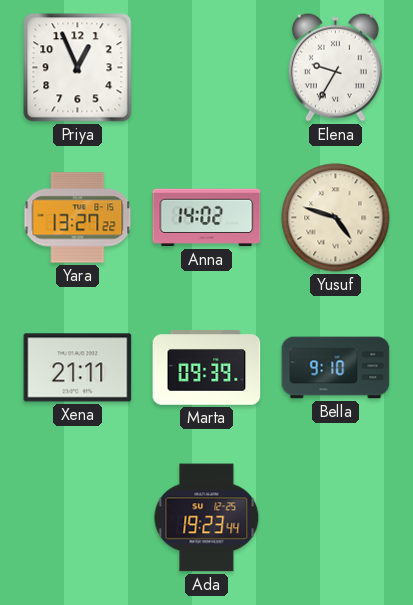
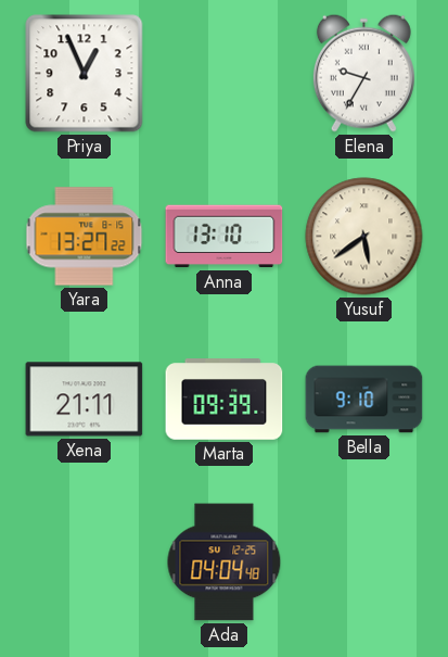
Anna: 14:02 -> 13:10 (225, 237)
Yusuf: 4:48 -> 5:39 (364, 237)
Ada: 19:23 -> 04:04 (225, 563)
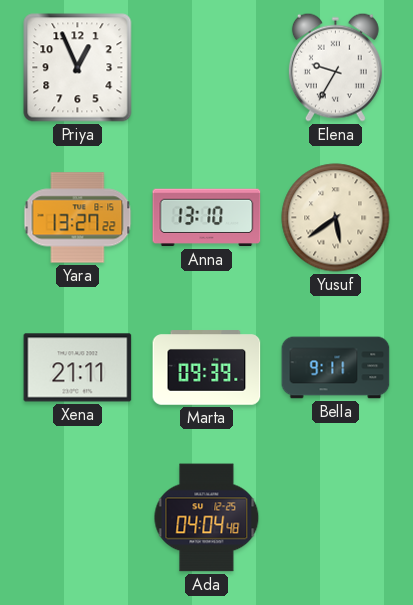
Bella: 9:10 -> 9:11 (336, 368)
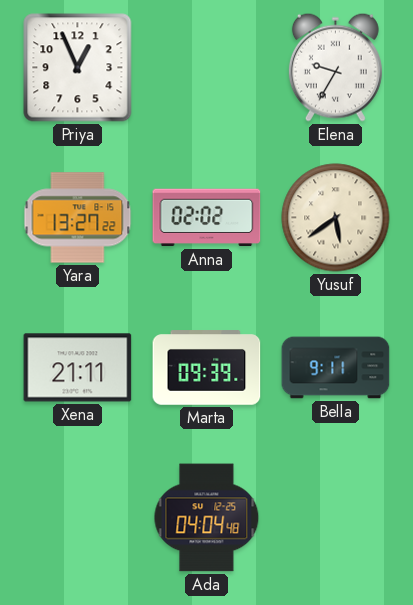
Anna: 13:10 -> 02:02 (207, 218)
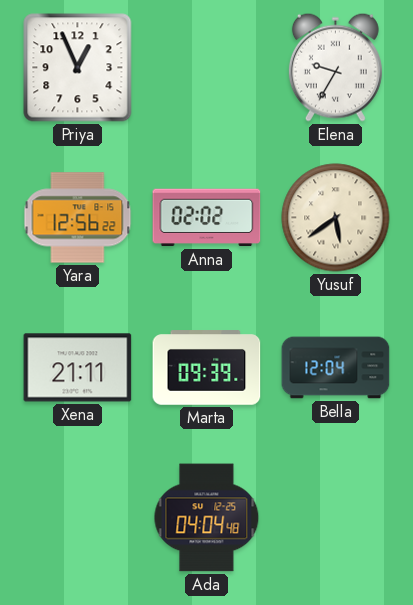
Yara: 13:27 -> 12:56 (78, 218)
Bella: 9:11 -> 12:04 (336, 368)
